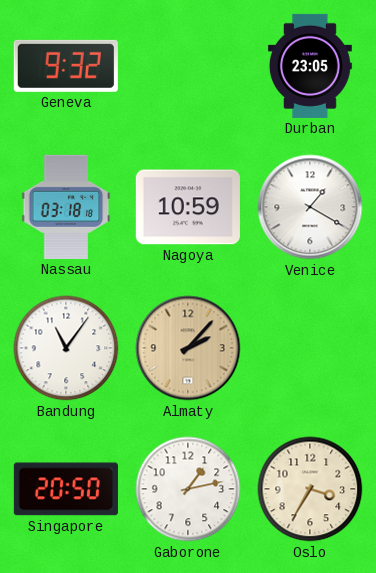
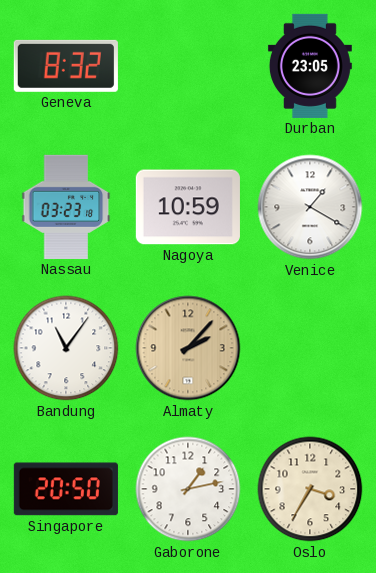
Geneva: 9:32 -> 8:32 (66, 66)
Nassau: 03:18 -> 03:23 (66, 207)
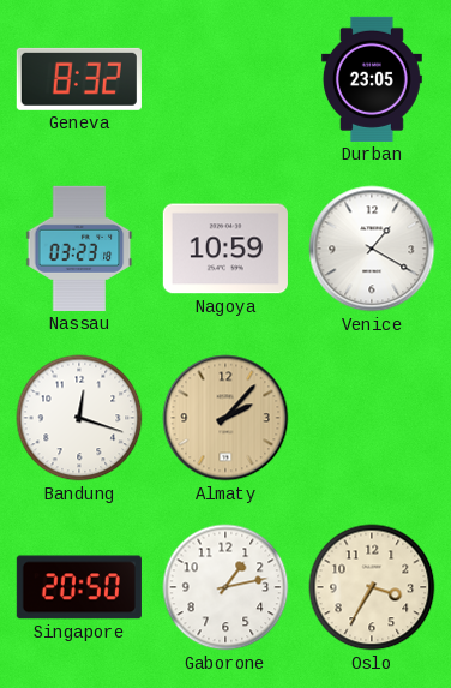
Bandung: 11:06 -> 12:18 (79, 418)
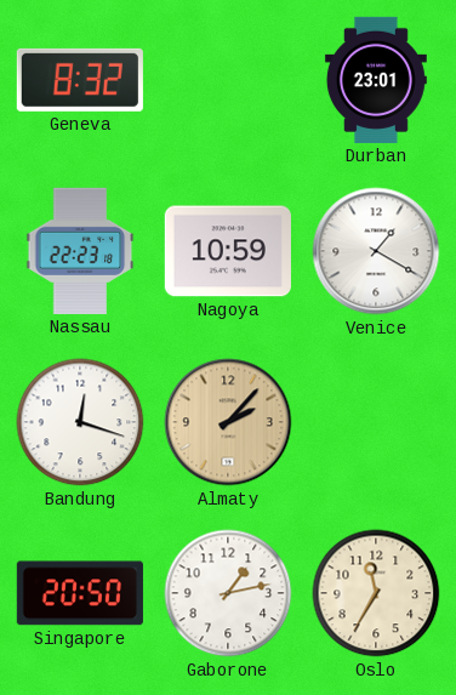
Durban: 23:05 -> 23:01 (376, 80)
Nassau: 03:23 -> 22:23 (80, 251)
Oslo: 3:35 -> 11:35 (376, 593)
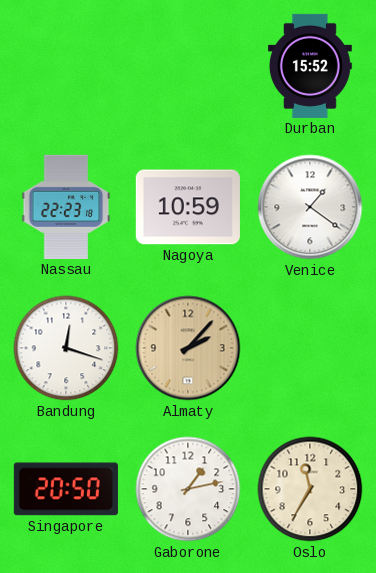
Geneva: 8:32 -> none (80, 80)
Durban: 23:01 -> 15:52 (310, 66)
Venice: 1:20 -> 1:21 (310, 207)
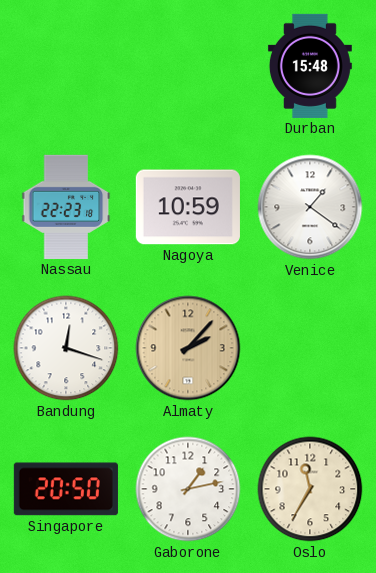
Durban: 15:52 -> 15:48 (310, 66)
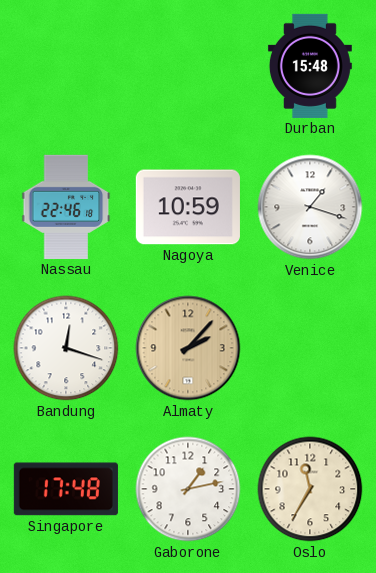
Nassau: 22:23 -> 22:46 (66, 207)
Venice: 1:21 -> 1:18 (310, 207)
Singapore: 20:50 -> 17:48 (66, 489)
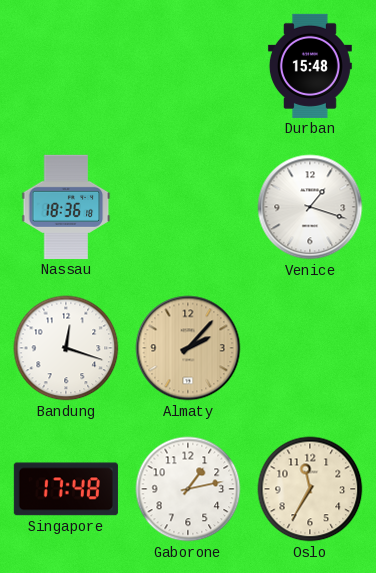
Nassau: 22:46 -> 18:36 (66, 207)
Nagoya: 10:59 -> none (188, 207)
